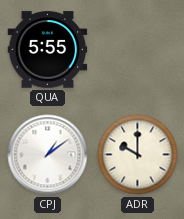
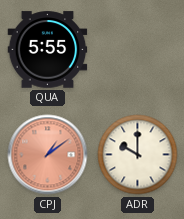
CPJ dial: white -> salmon (48, 155)
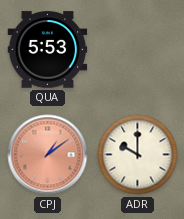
QUA: 5:55 -> 5:53 (48, 50)
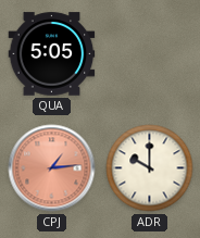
QUA: 5:53 -> 5:05 (52, 54)
CPJ: 1:09 -> 1:14 (52, 168)
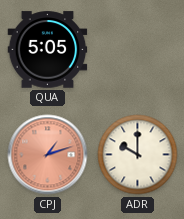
CPJ: 1:14 -> 1:12 (48, 155)
